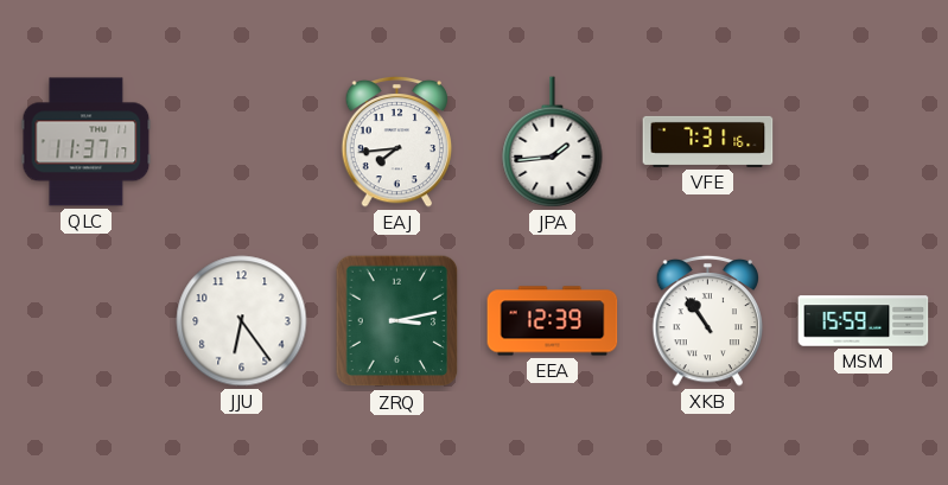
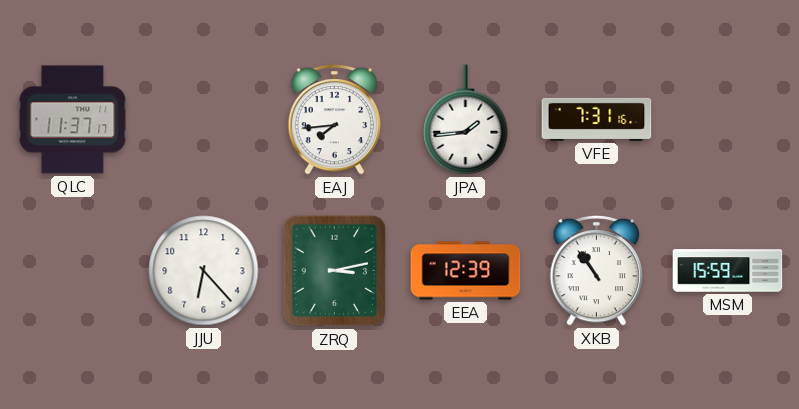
JJU: 6:24 -> 6:23 (204, 271)
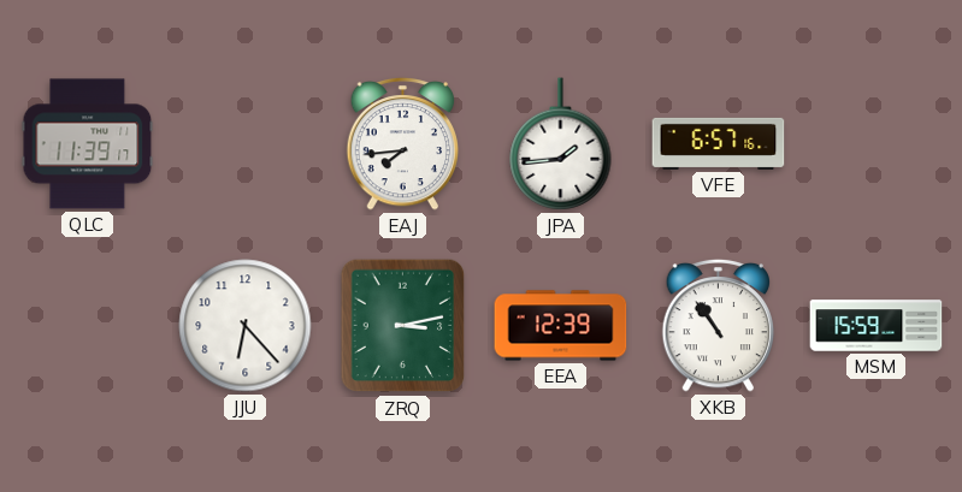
QLC: 11:37 -> 11:39 (88, 144)
VFE: 7:31 -> 6:57 (719, 143)
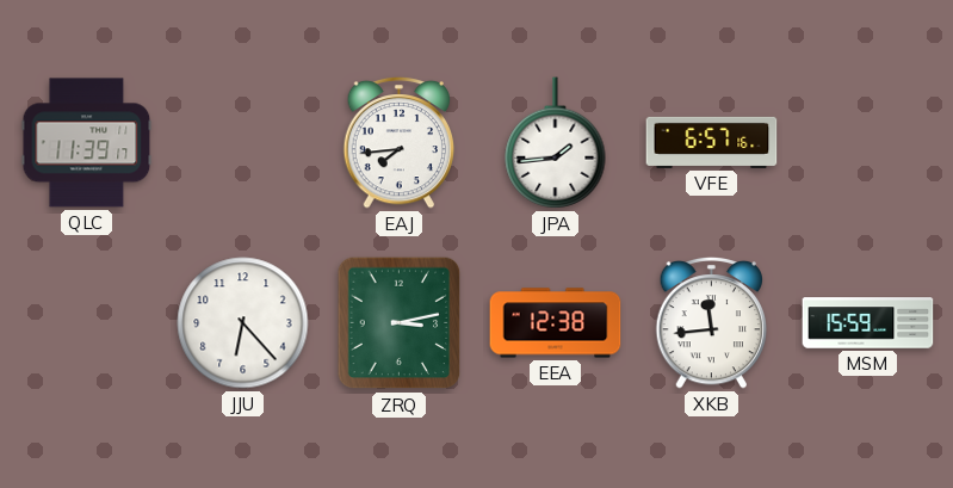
EEA: 12:39 -> 12:38 (556, 323)
XKB: 10:54 -> 11:44 (712, 322)
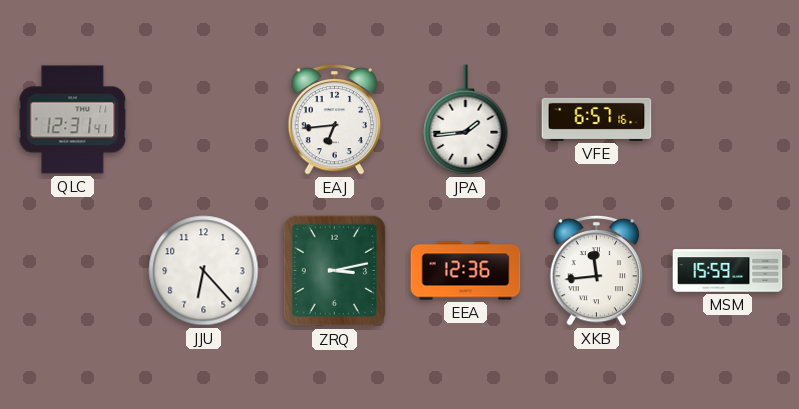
QLC: 11:39 -> 12:31 (73, 120)
EAJ: 7:44 -> 6:44 (335, 119)
EEA: 12:38 -> 12:36 (466, 271)
